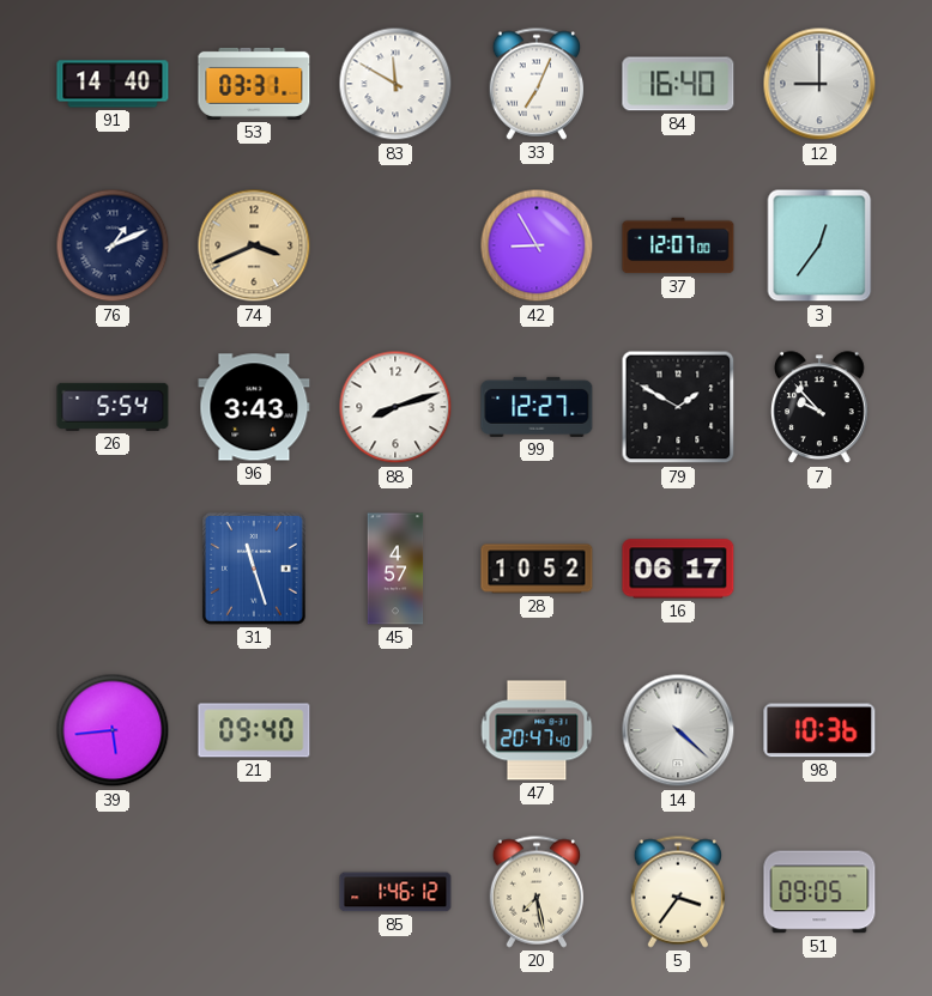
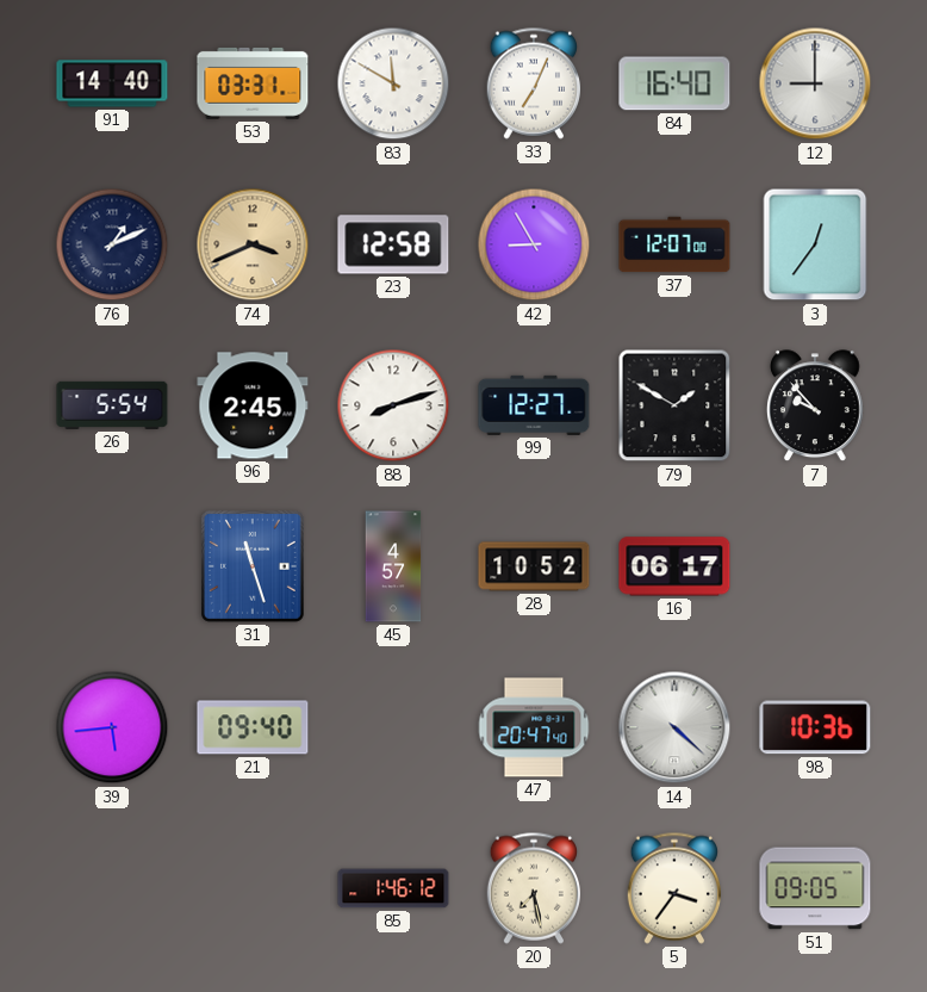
23: none -> 12:58 (393, 244)
96: 3:43 -> 2:45 (253, 405)
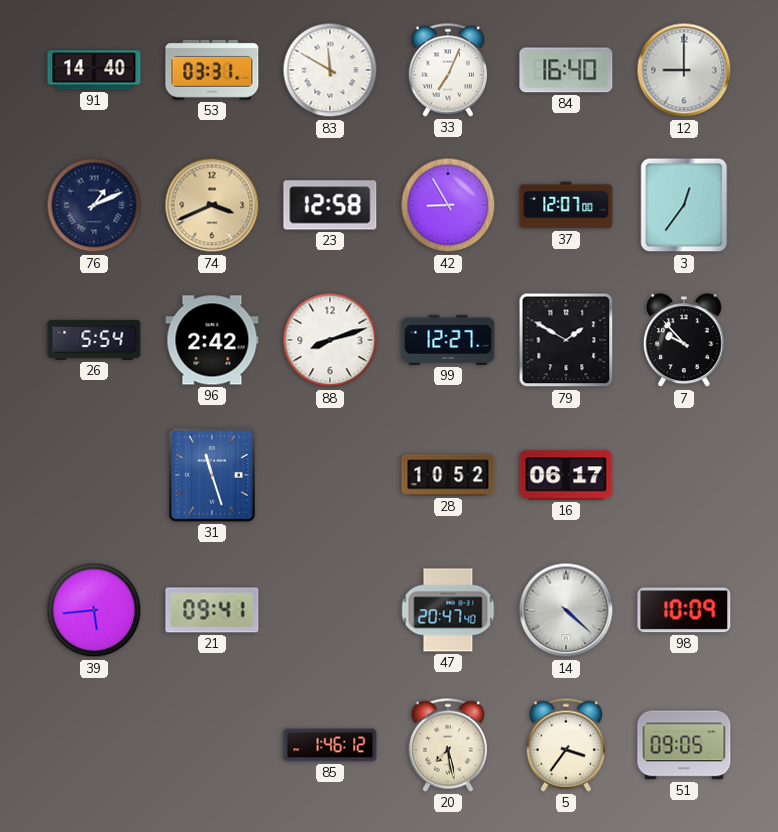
96: 2:45 -> 2:42 (212, 340)
45: 4:57 -> none (393, 566)
21: 09:40 -> 09:41 (212, 610)
98: 10:36 -> 10:09 (684, 610)
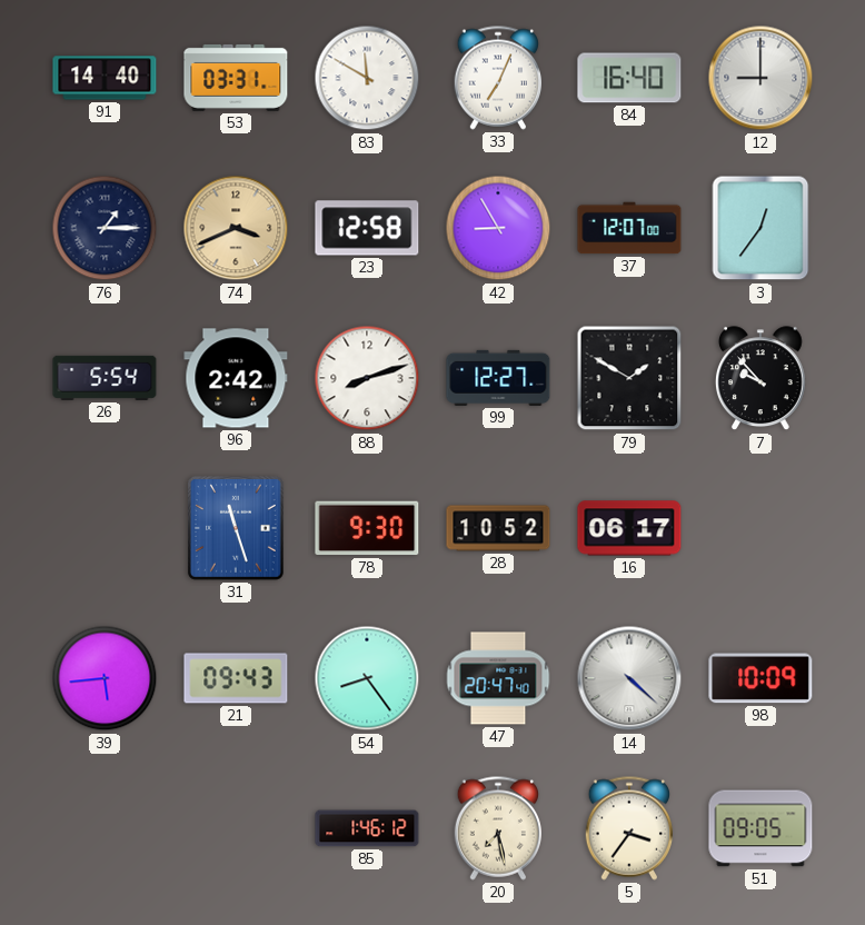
76: 1:11 -> 1:15 (105, 228)
78: none -> 9:30 (367, 528)
21: 09:41 -> 09:43 (236, 678)
54: none -> 8:24 (367, 678)
